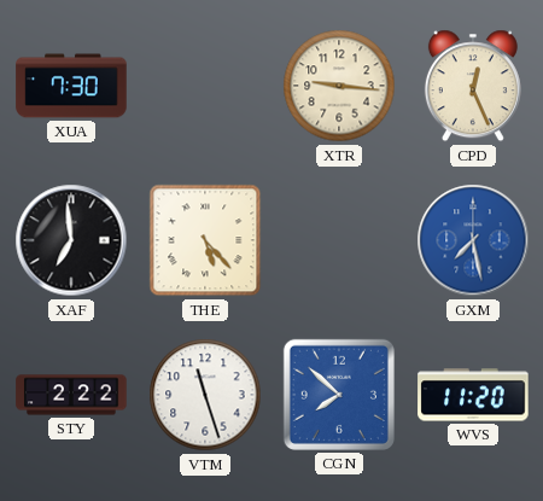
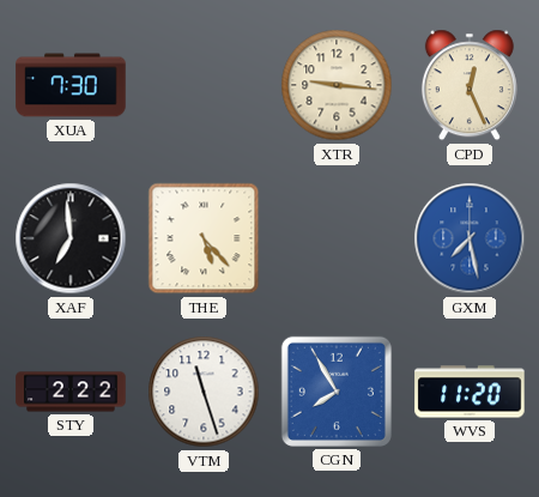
CGN: 7:52 -> 7:55 (337, 392)
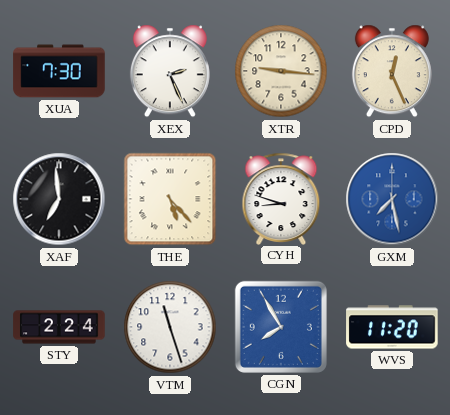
XEX: none -> 2:26 (170, 71)
CYH: none -> 8:48 (281, 198)
STY: 2:22 -> 2:24 (59, 327)
